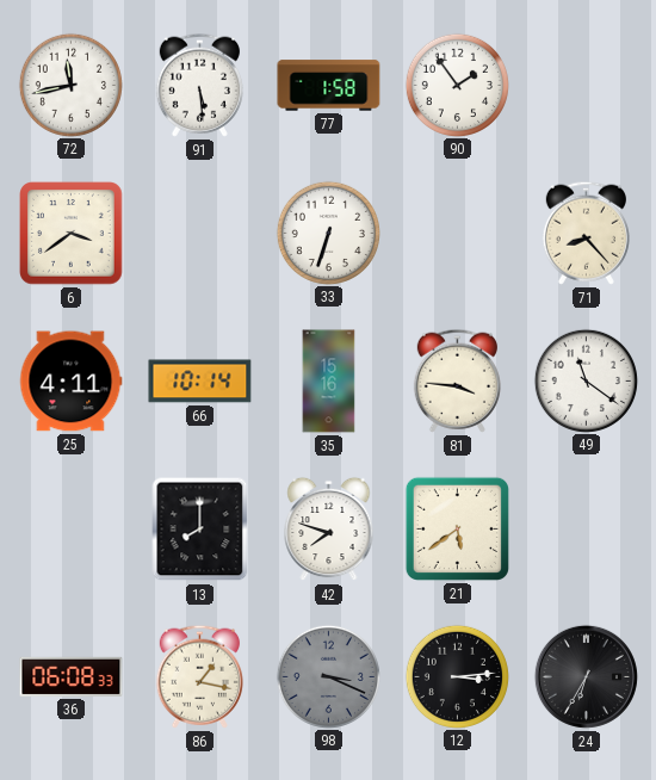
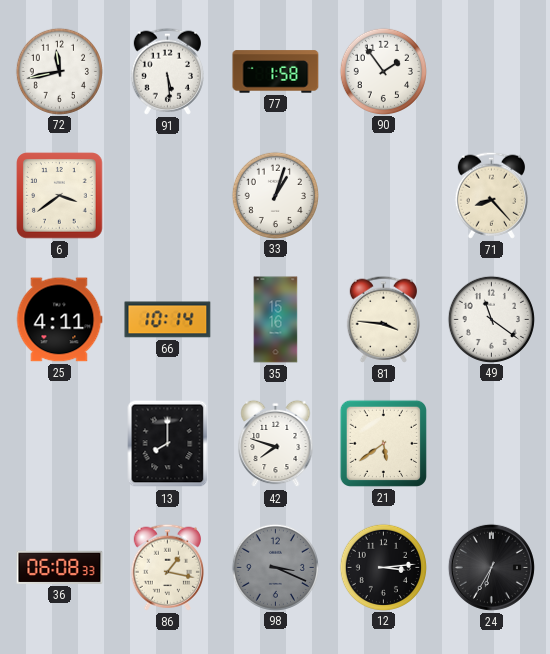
33: 6:33 -> 1:03 (275, 195)
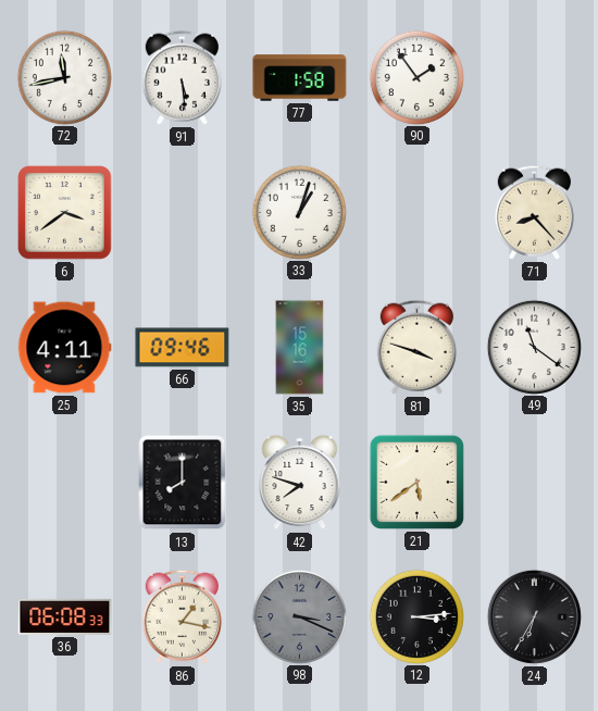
66: 10:14 -> 09:46 (183, 348)
81: 3:46 -> 3:48 (416, 347)
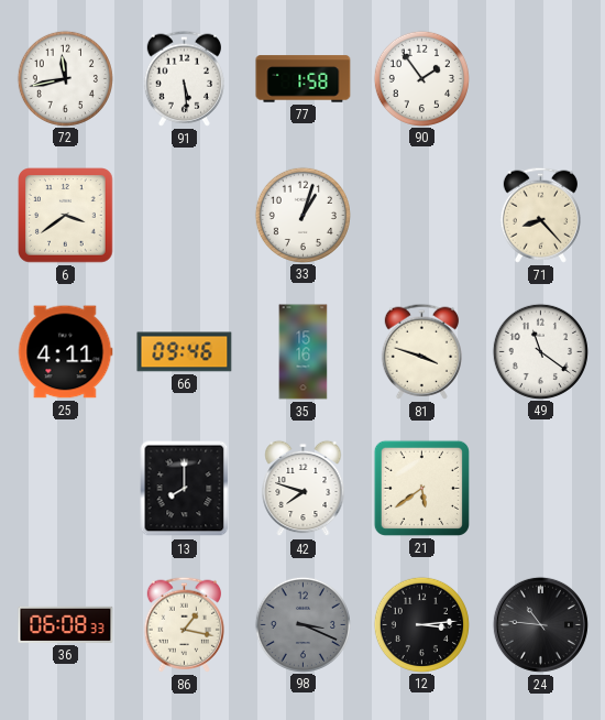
24: 6:35 -> 10:46 (540, 624)
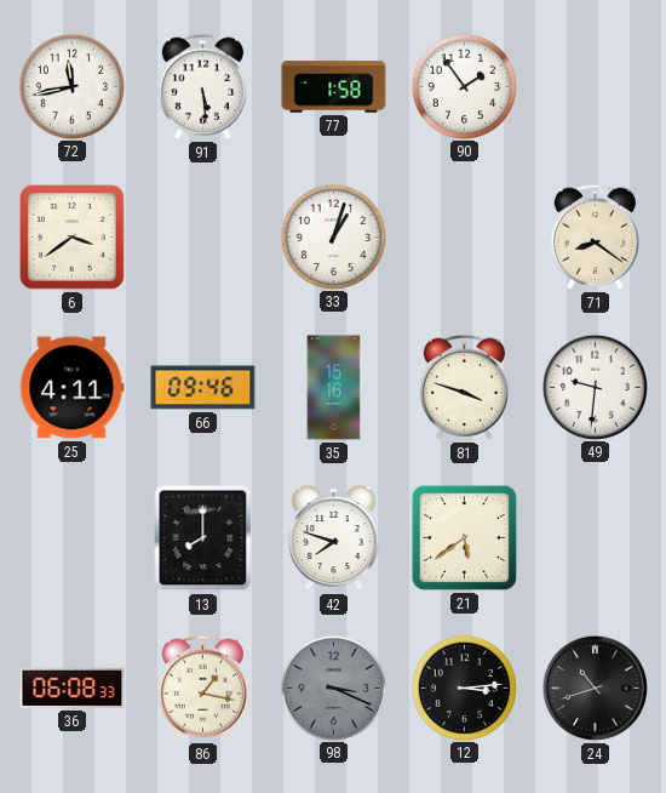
71: 8:23 -> 8:21 (595, 236)
49: 11:21 -> 9:31 (595, 387)
24: 10:46 -> 10:42 (595, 688)
